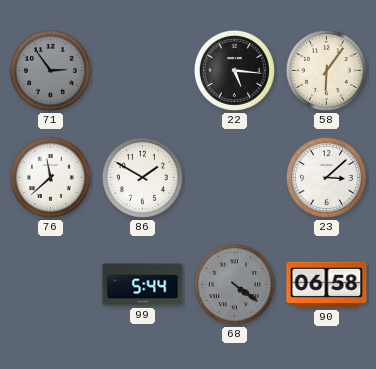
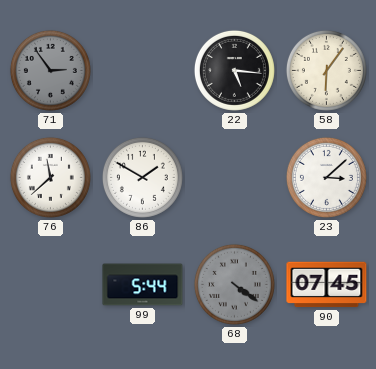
90: 06:58 -> 07:45 (327, 285)
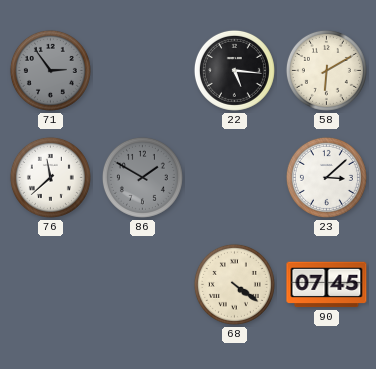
58: 6:06 -> 6:10 (326, 70)
86 dial: white -> grey (142, 177)
99: 5:44 -> none (143, 285)
68 dial: grey -> cream (234, 284)
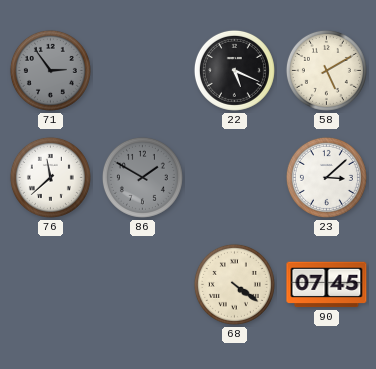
22: 5:16 -> 5:19 (234, 70)
58: 6:10 -> 5:10 (326, 70)
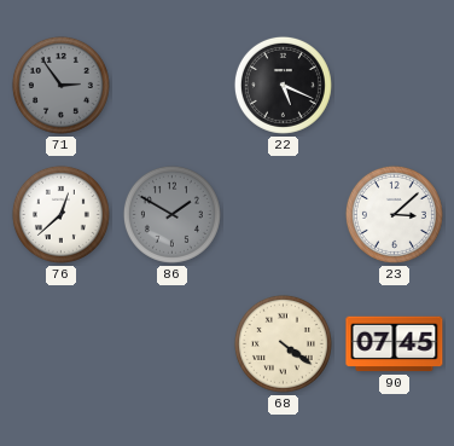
58: 5:10 -> none (326, 70)
76: 11:38 -> 12:38 (60, 214)
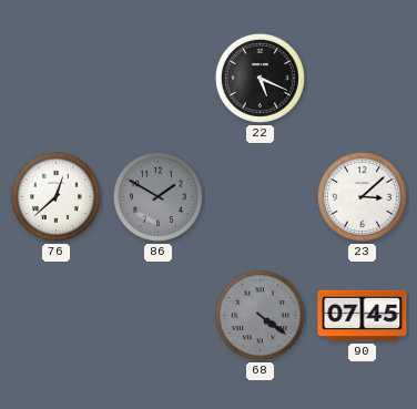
71: 2:54 -> none (60, 85)
68 dial: cream -> grey (260, 315)
